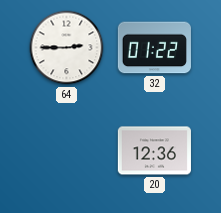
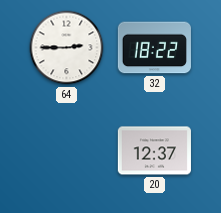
32: 01:22 -> 18:22 (154, 48)
20: 12:36 -> 12:37 (154, 151)
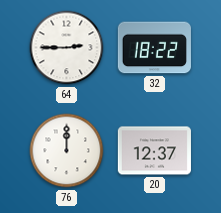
76: none -> 12:00 (67, 151)
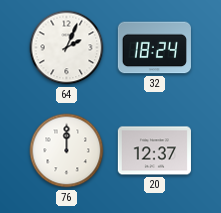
64: 2:45 -> 2:04 (67, 48)
32: 18:22 -> 18:24 (154, 48)
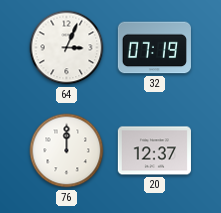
64: 2:04 -> 3:04 (67, 48)
32: 18:24 -> 07:19 (154, 48)
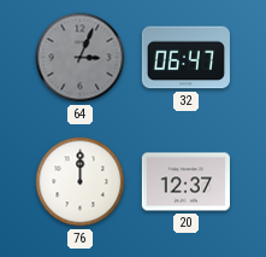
64 dial: white -> grey (81, 58)
32: 07:19 -> 06:47 (185, 58)
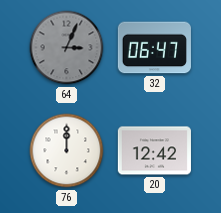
20: 12:37 -> 12:42 (154, 151)
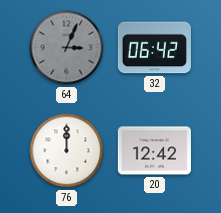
32: 06:47 -> 06:42 (154, 48)
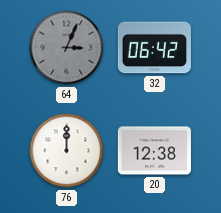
20: 12:42 -> 12:38 (154, 151)
